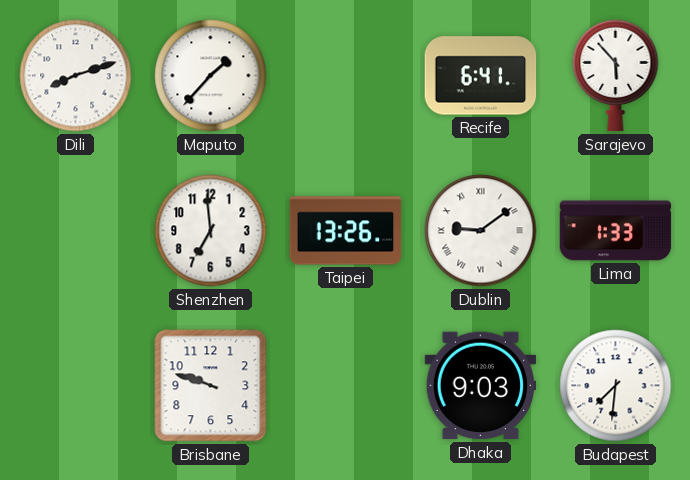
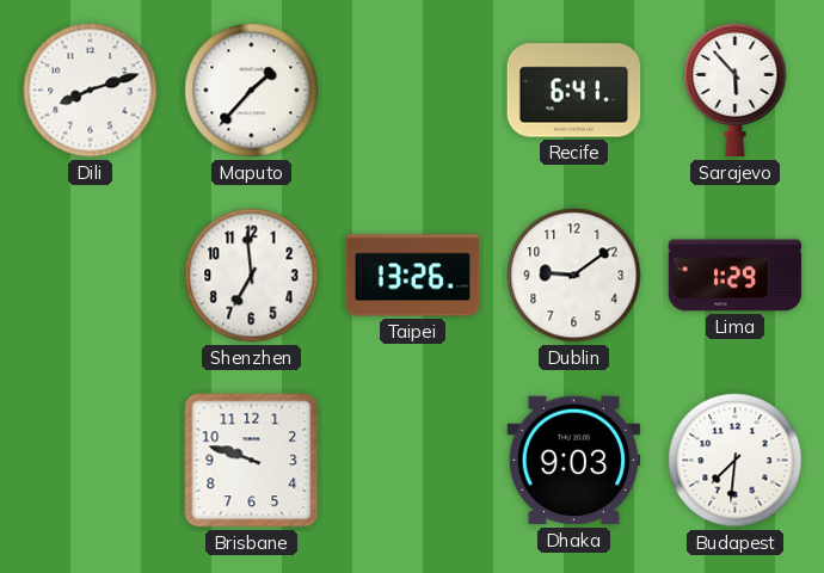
Dublin numerals: Roman -> Arabic (574, 276)
Lima: 1:33 -> 1:29 (736, 276)
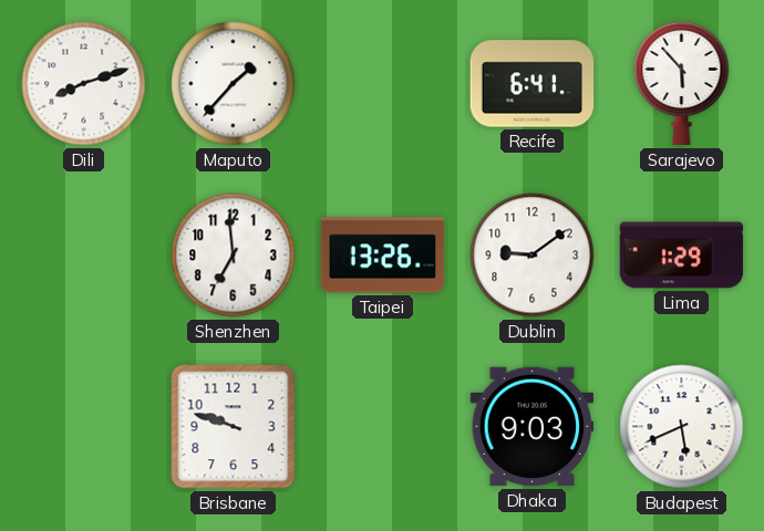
Budapest: 7:31 -> 5:41 (682, 427)
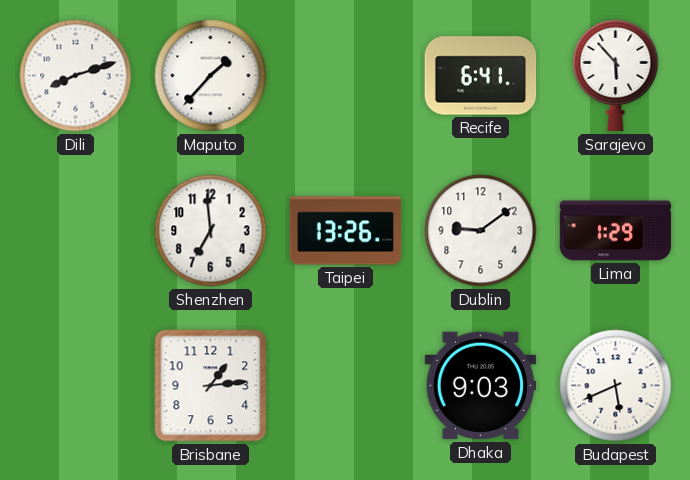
Brisbane: 9:48 -> 1:14 (211, 386)
